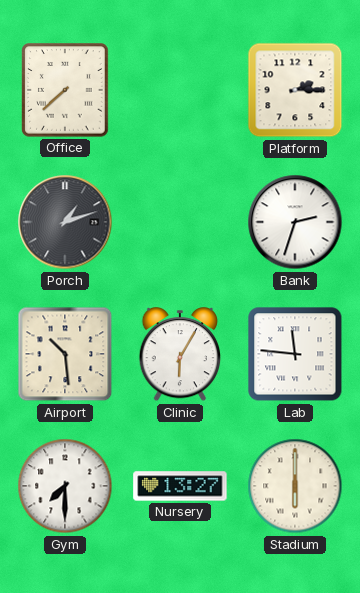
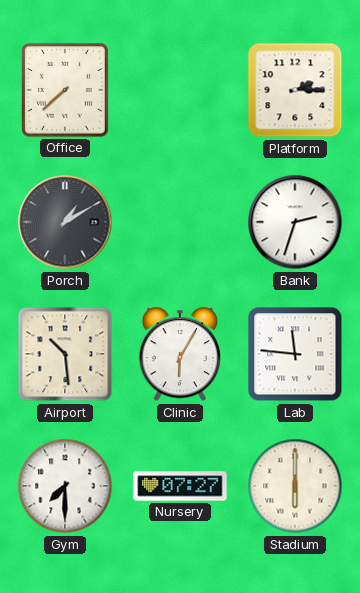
Porch: 1:12 -> 1:10 (65, 222)
Nursery: 13:27 -> 07:27 (180, 486)
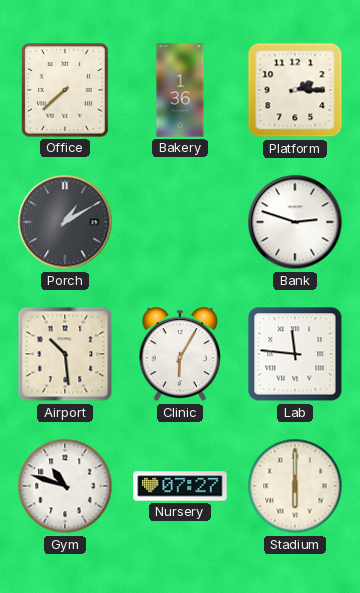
Bakery: none -> 1:36 (180, 90)
Bank: 2:33 -> 2:48 (295, 222)
Gym: 7:30 -> 10:48 (65, 486)
